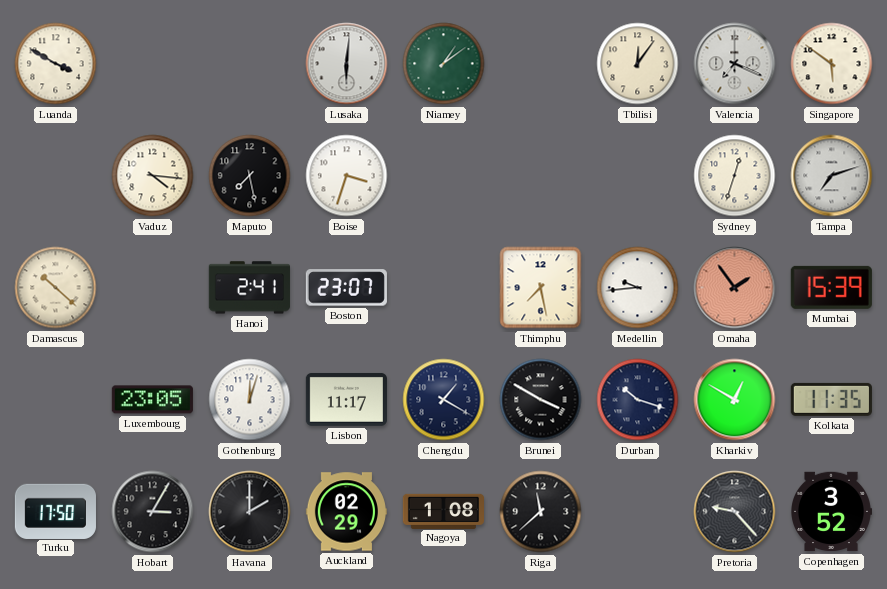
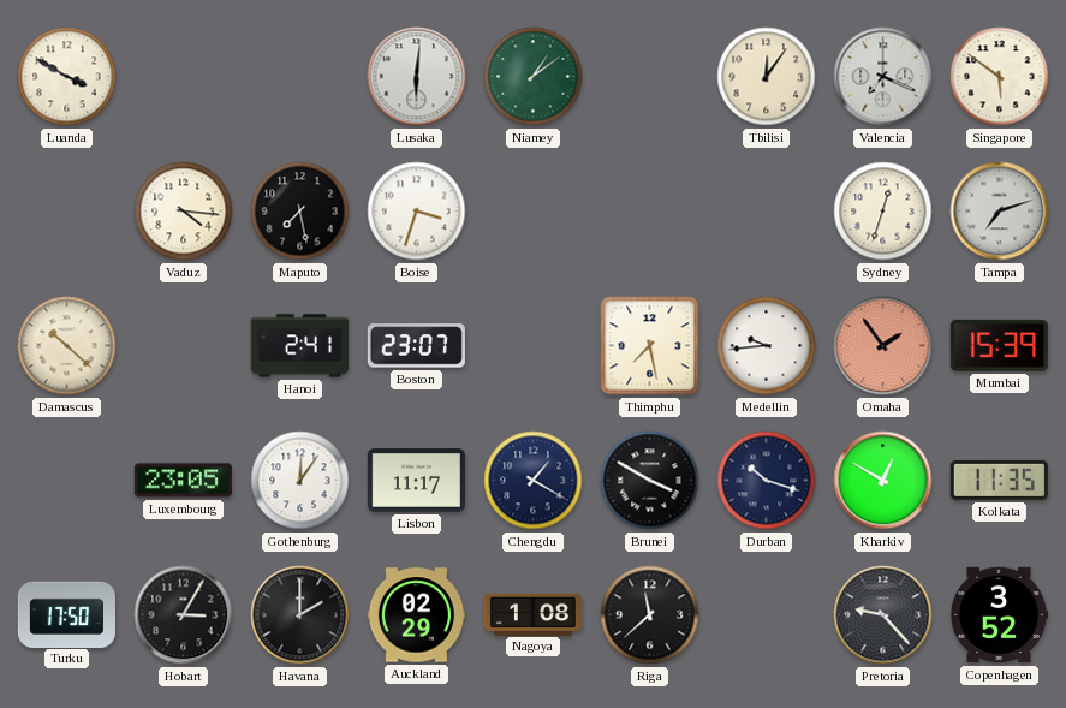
Gothenburg: 12:03 -> 12:06 (300, 481)
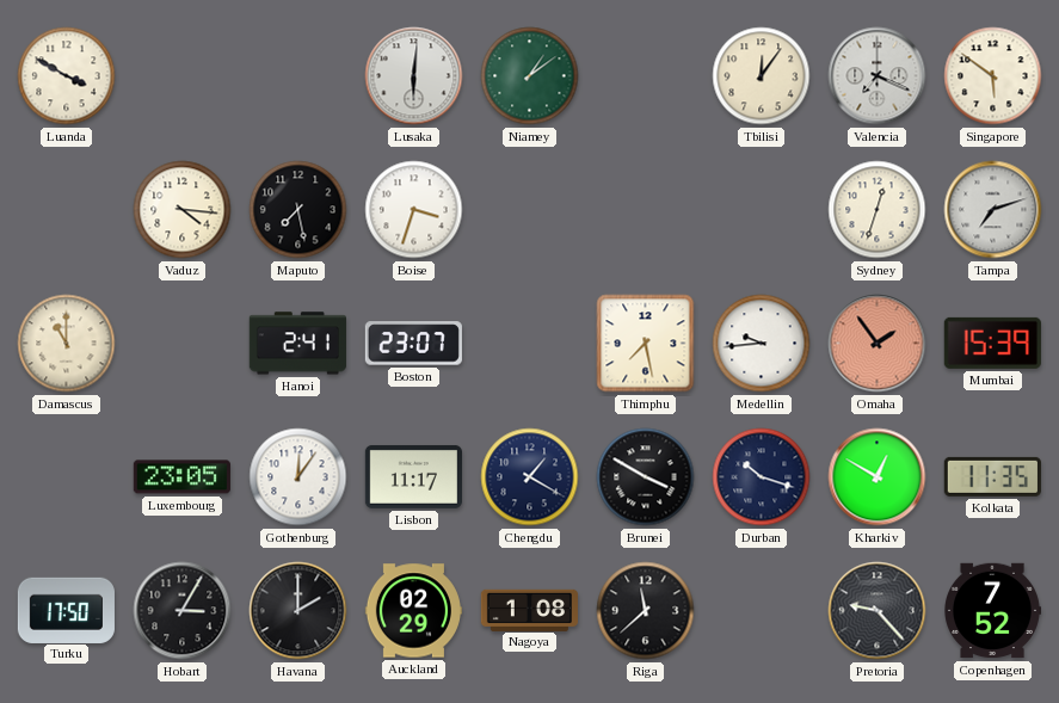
Damascus: 10:22 -> 11:00 (67, 344)
Copenhagen: 3:52 -> 7:52 (993, 611)
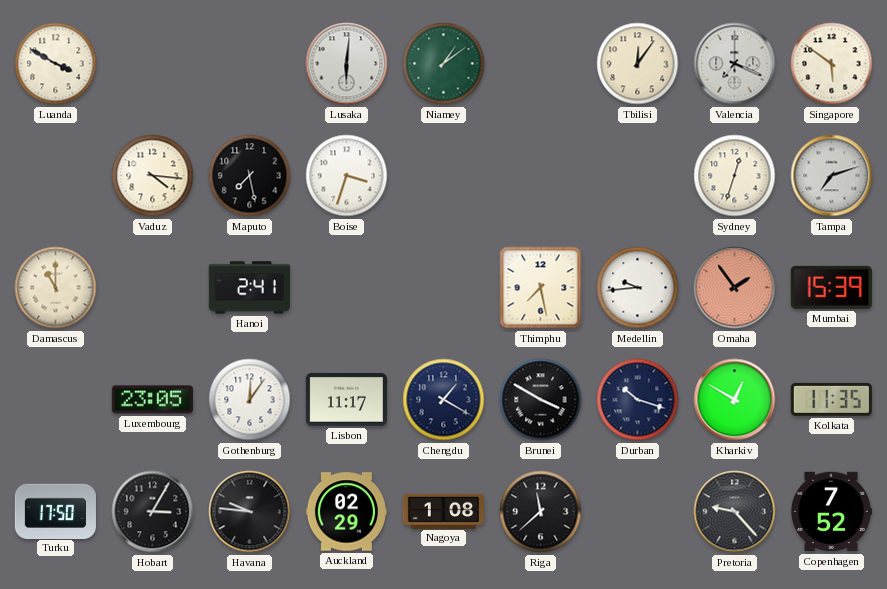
Boston: 23:07 -> none (413, 344)
Havana: 2:00 -> 9:46 (250, 512)
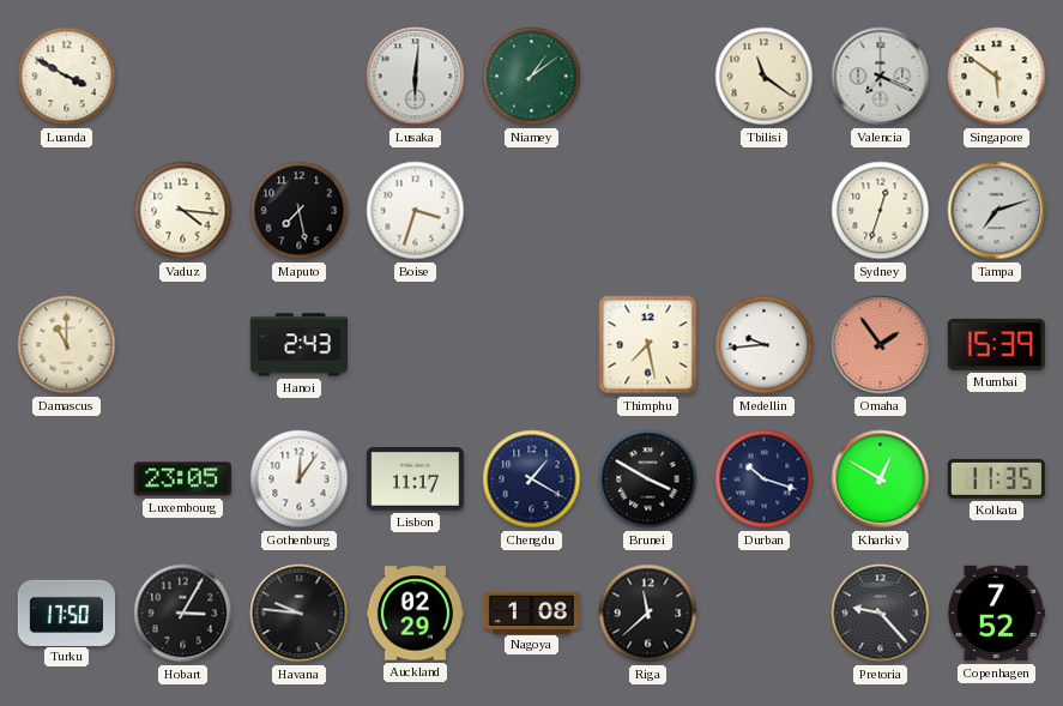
Tbilisi: 12:06 -> 11:21 (765, 77)
Hanoi: 2:41 -> 2:43 (298, 345)
